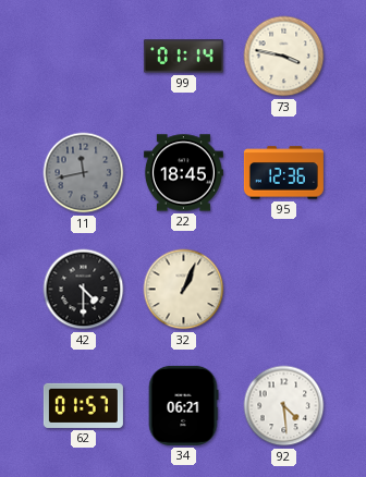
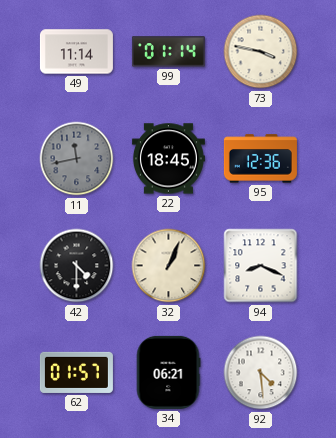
49: none -> 11:14 (76, 52)
94: none -> 8:19 (261, 266)
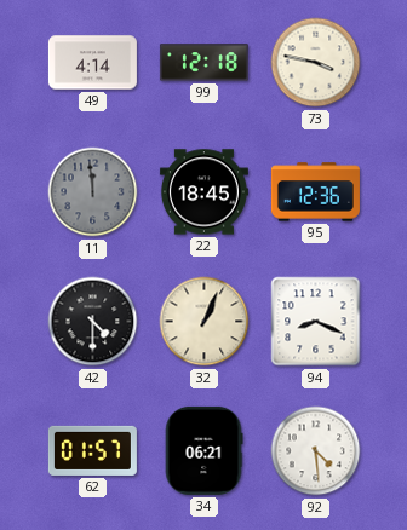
49: 11:14 -> 4:14 (92, 63)
99: 01:14 -> 12:18 (203, 63)
11: 11:43 -> 11:59 (93, 192)
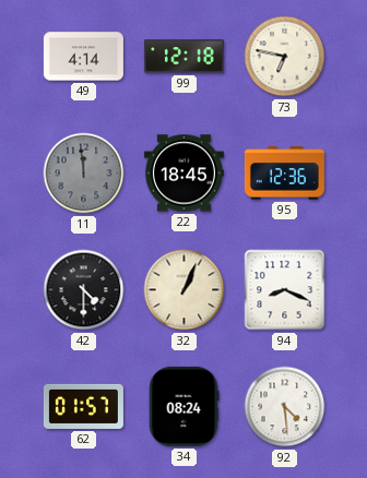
73: 3:47 -> 6:47 (285, 57)
34: 06:21 -> 08:24 (183, 406)
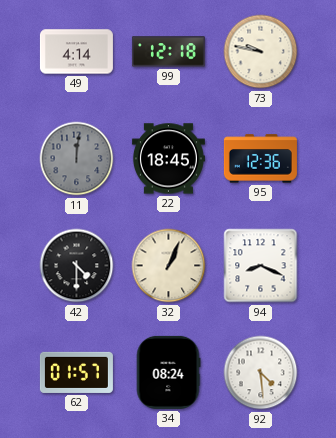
73: 6:47 -> 9:47 (261, 52)
11: 11:59 -> 12:01 (77, 159)
